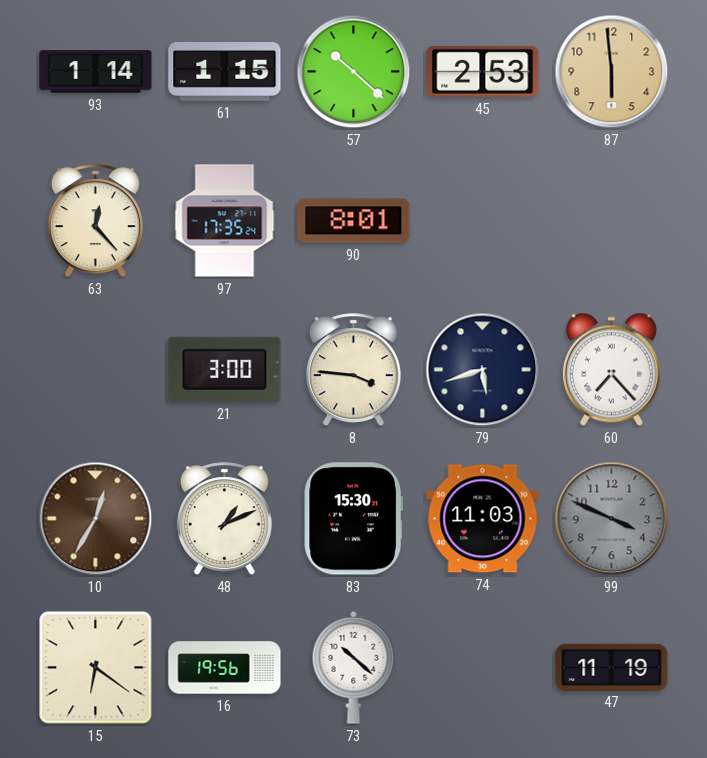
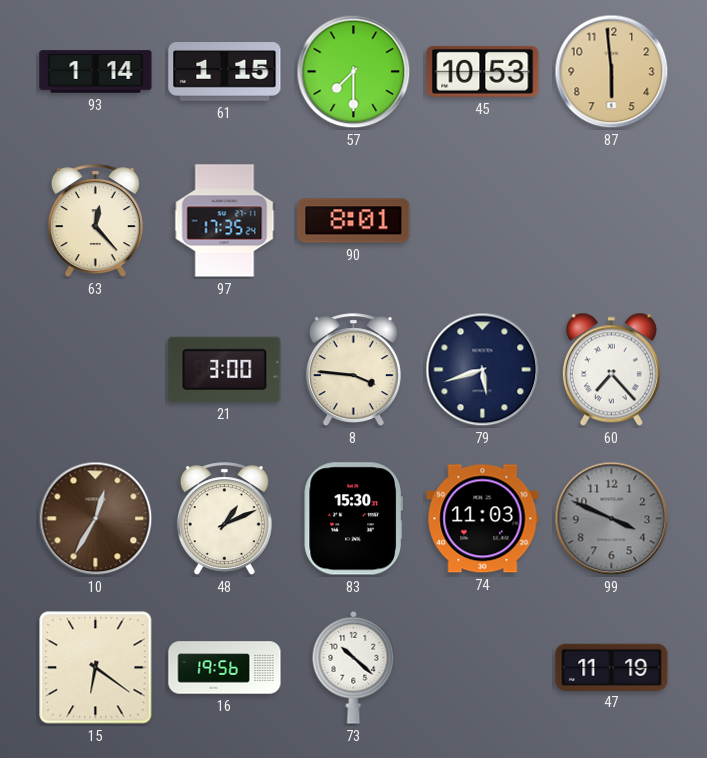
57: 10:22 -> 7:30 (354, 72)
45: 2:53 -> 10:53 (483, 71)
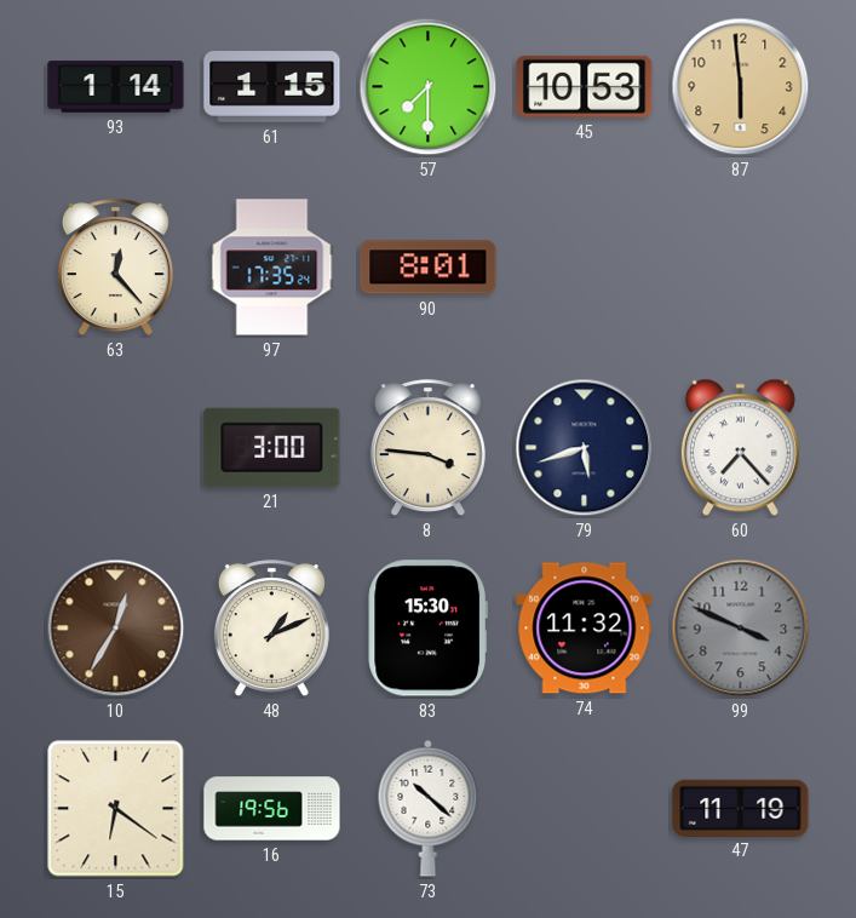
74: 11:03 -> 11:32 (585, 629)
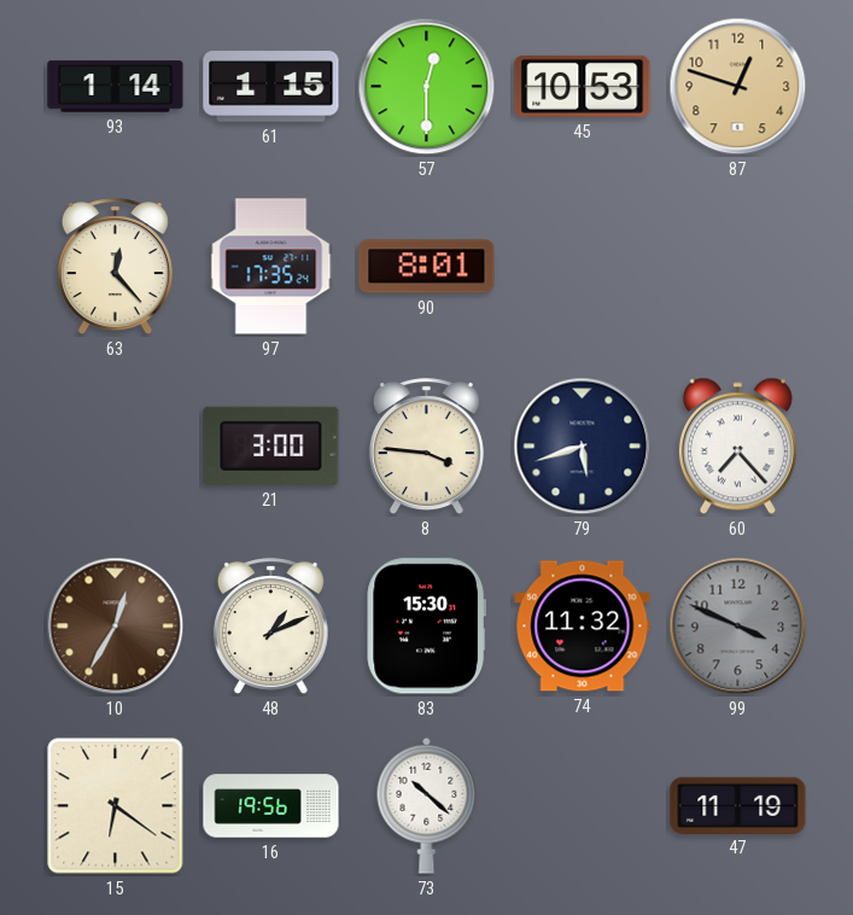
57: 7:30 -> 12:30 (427, 87)
87: 5:59 -> 12:48 (738, 87)
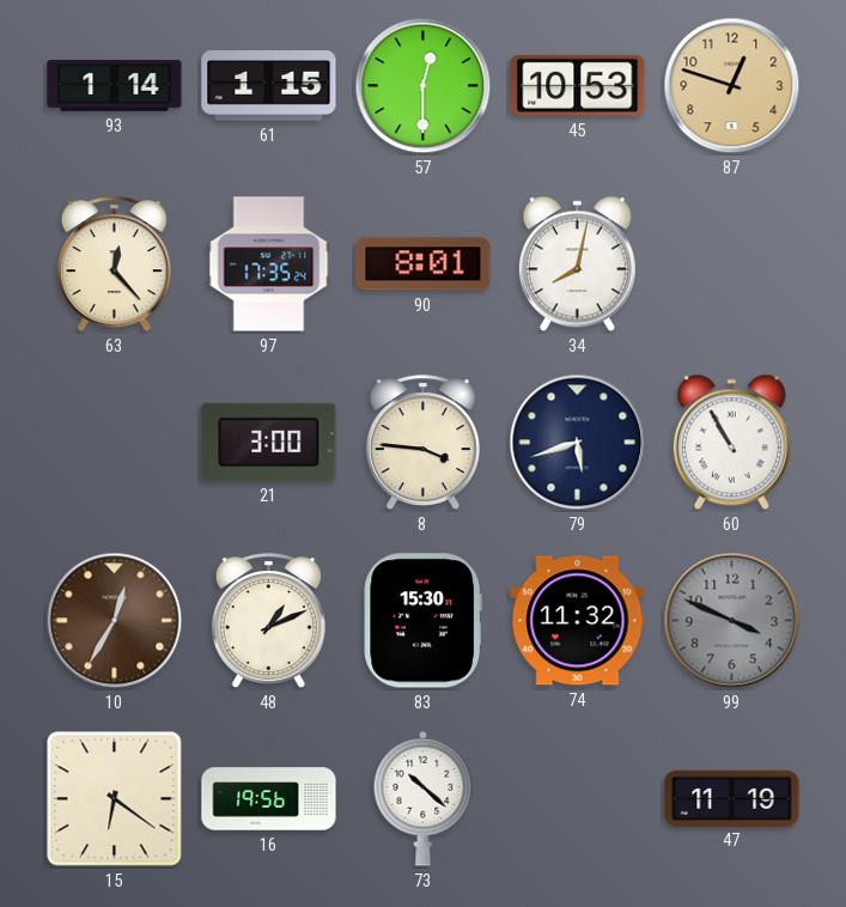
34: none -> 8:02 (577, 264)
60: 7:23 -> 10:55 (731, 443)
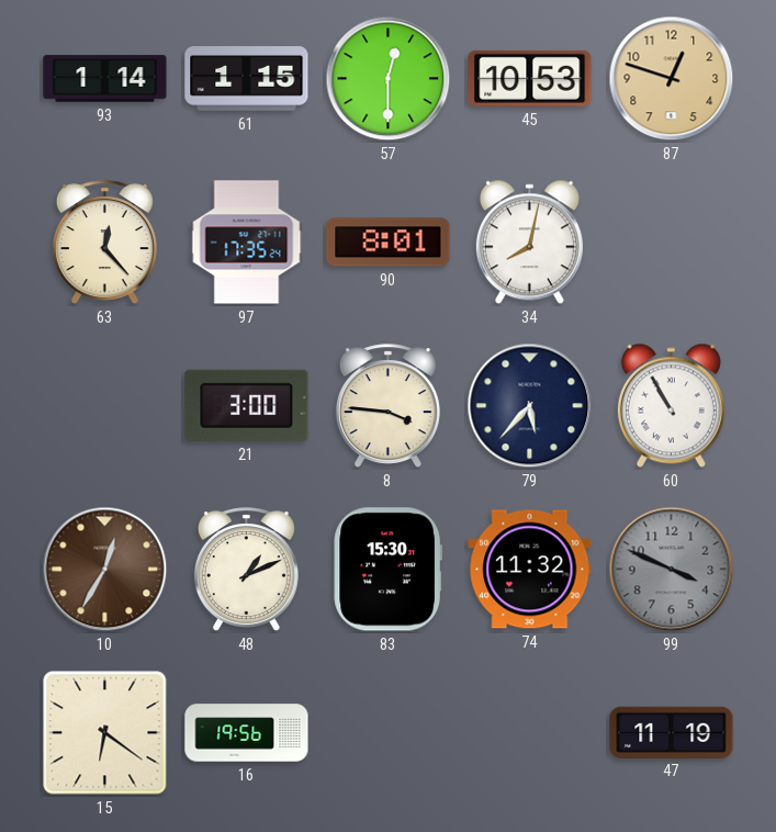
79: 5:42 -> 5:37 (530, 406)
73: 10:22 -> none (424, 798)
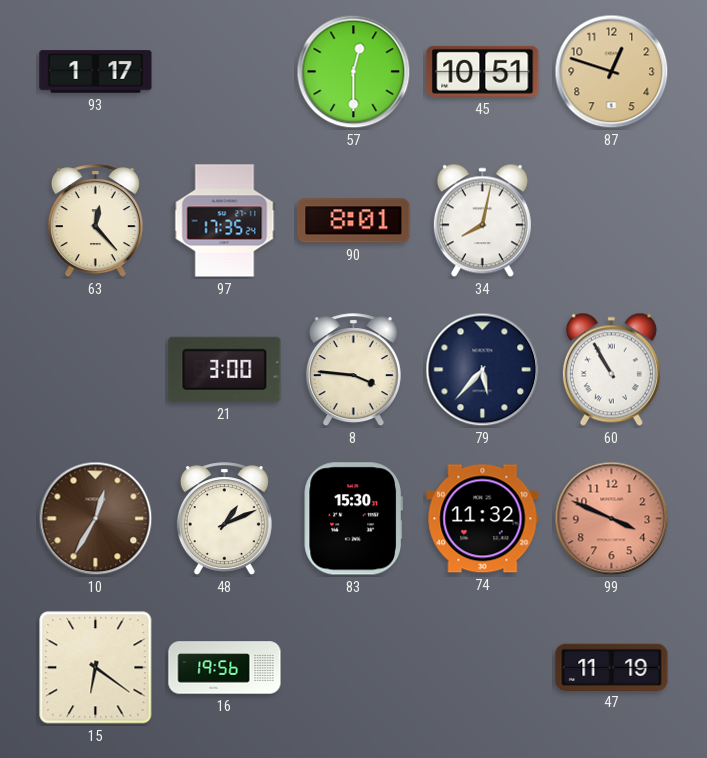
93: 1:14 -> 1:17 (96, 72)
61: 1:15 -> none (247, 79)
45: 10:53 -> 10:51 (483, 71)
99 dial: grey -> salmon (612, 519)
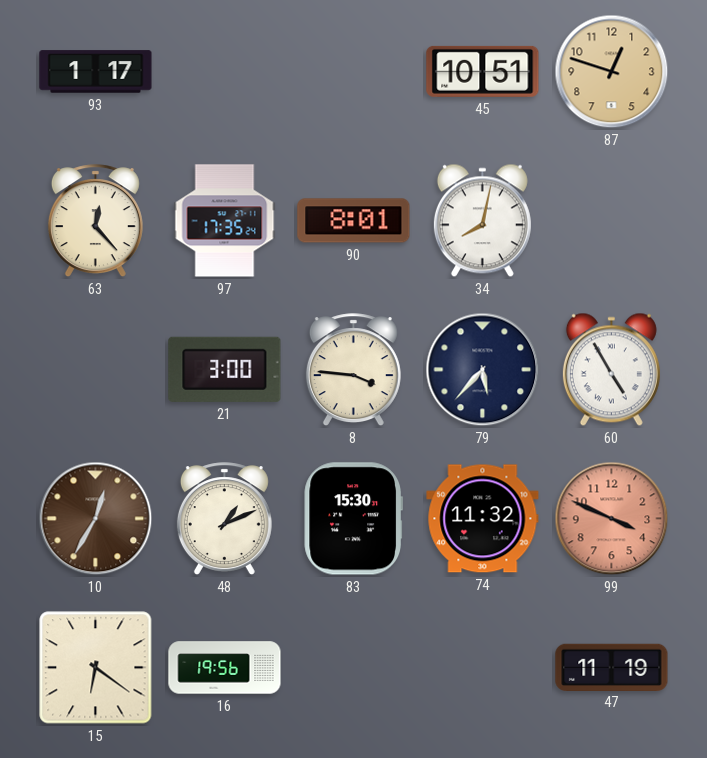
57: 12:30 -> none (354, 72)
60: 10:55 -> 4:55 (611, 370)
